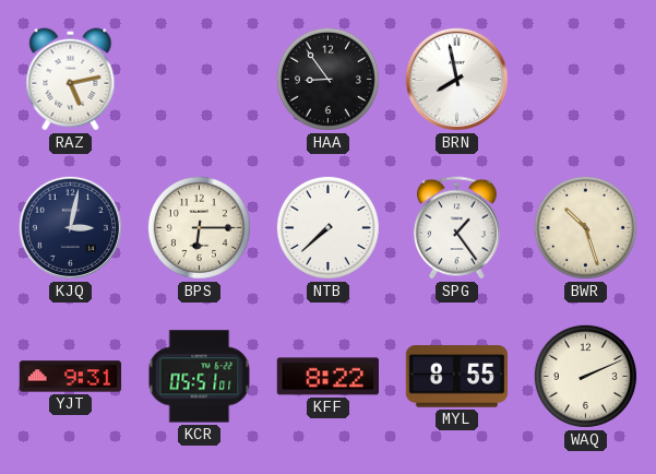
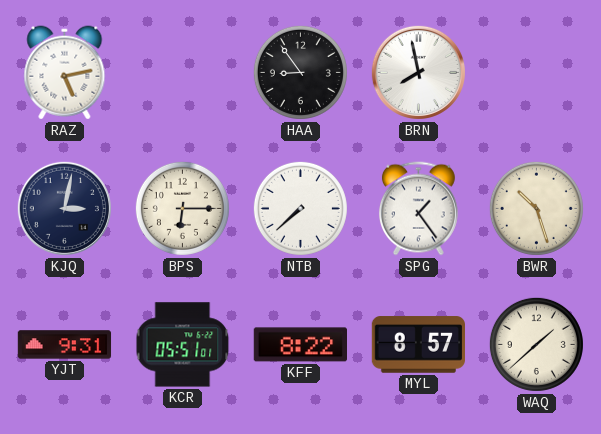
MYL: 8:55 -> 8:57 (418, 345)
WAQ: 2:11 -> 1:38 (536, 344)
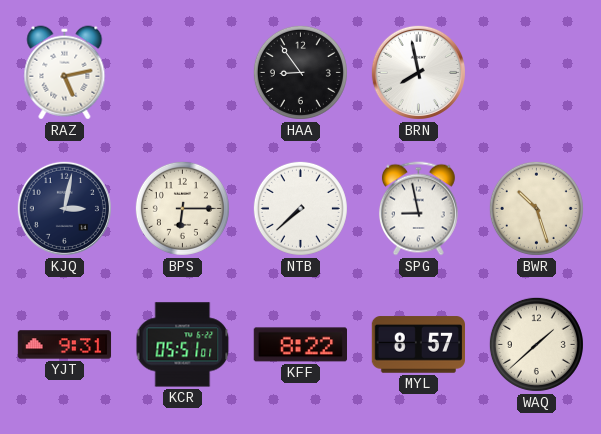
SPG: 1:24 -> 8:58 (418, 209)
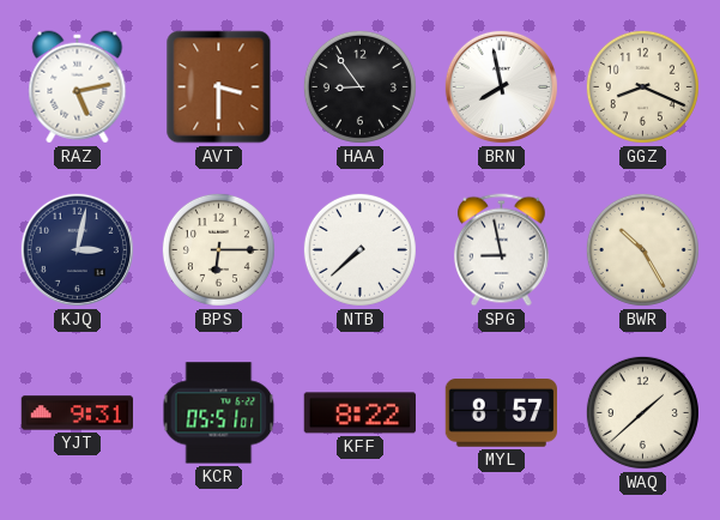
AVT: none -> 3:30 (219, 87)
GGZ: none -> 8:19 (642, 86)
BWR: 10:27 -> 10:25 (642, 249)
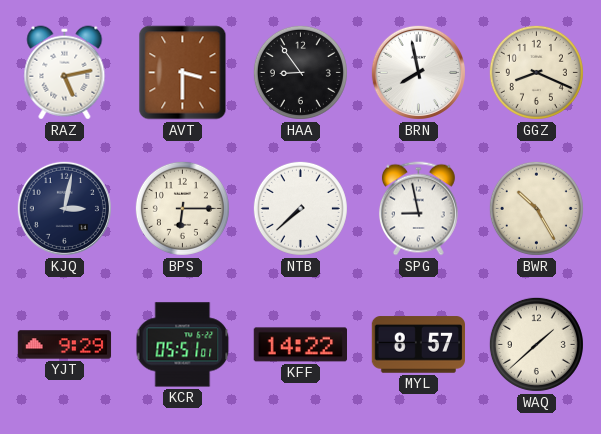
YJT: 9:31 -> 9:29 (65, 345)
KFF: 8:22 -> 14:22 (300, 345)
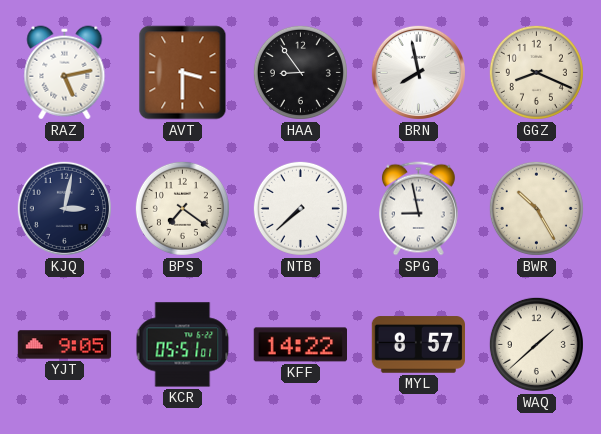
BPS: 6:15 -> 7:21 (182, 208)
YJT: 9:29 -> 9:05 (65, 345)
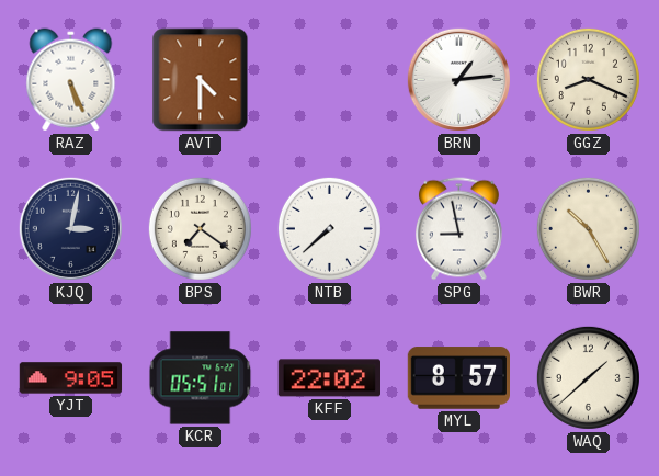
RAZ: 5:13 -> 5:26 (71, 80)
AVT: 3:30 -> 4:30 (201, 80)
HAA: 8:54 -> none (300, 72)
BRN: 7:58 -> 1:14 (458, 79)
KFF: 14:22 -> 22:02 (329, 378)
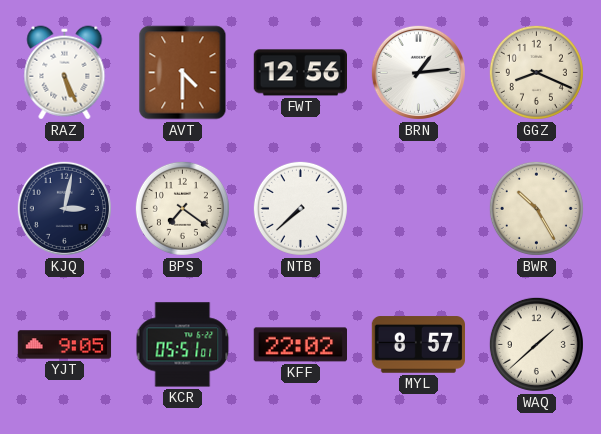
FWT: none -> 12:56 (300, 73)
SPG: 8:58 -> none (458, 229)
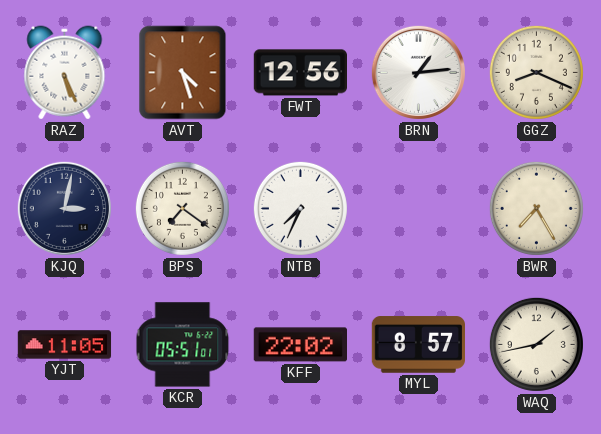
AVT: 4:30 -> 4:27 (183, 73)
NTB: 7:38 -> 7:34 (300, 208)
BWR: 10:25 -> 7:25 (536, 208)
YJT: 9:05 -> 11:05 (65, 345)
WAQ: 1:38 -> 1:43 (536, 344)
